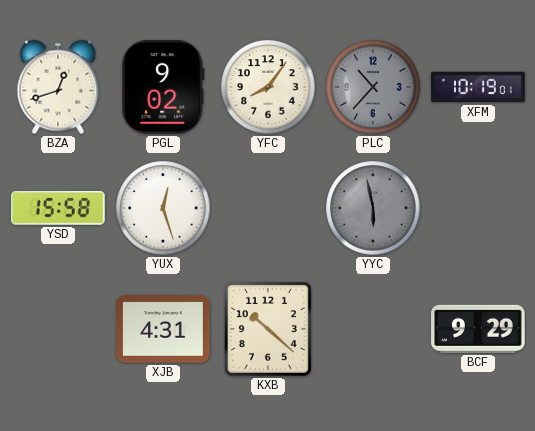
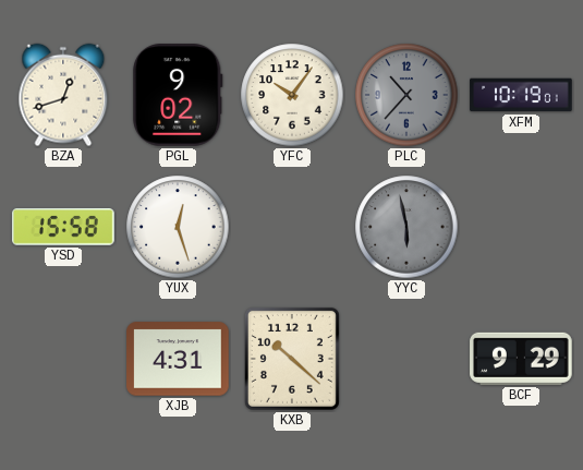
YFC: 8:06 -> 10:06 (292, 95)
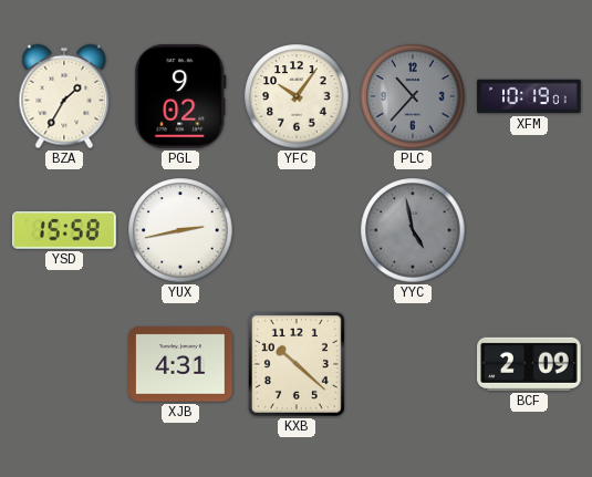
BZA: 12:42 -> 1:35 (64, 96)
YUX: 12:27 -> 2:43 (180, 230)
YYC: 5:58 -> 4:58 (413, 230)
BCF: 9:29 -> 2:09 (529, 364)
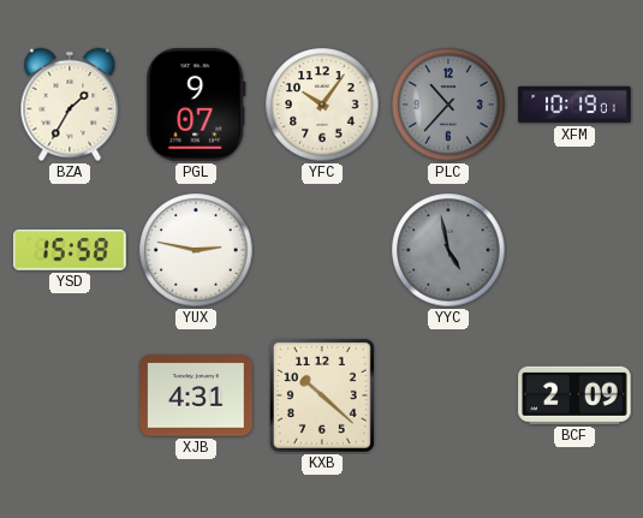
PGL: 9:02 -> 9:07 (196, 106)
YUX: 2:43 -> 2:47 (196, 250)
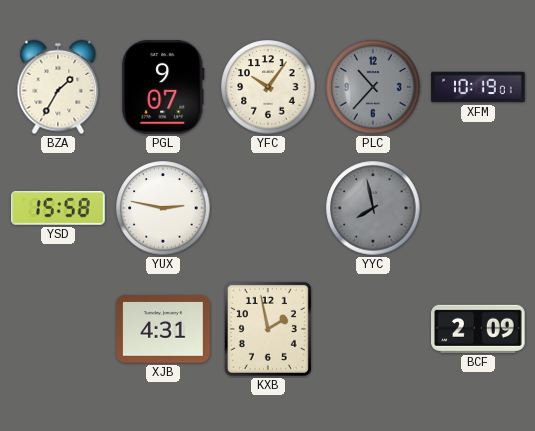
YYC: 4:58 -> 7:58 (373, 208)
KXB: 10:22 -> 1:58 (268, 329)
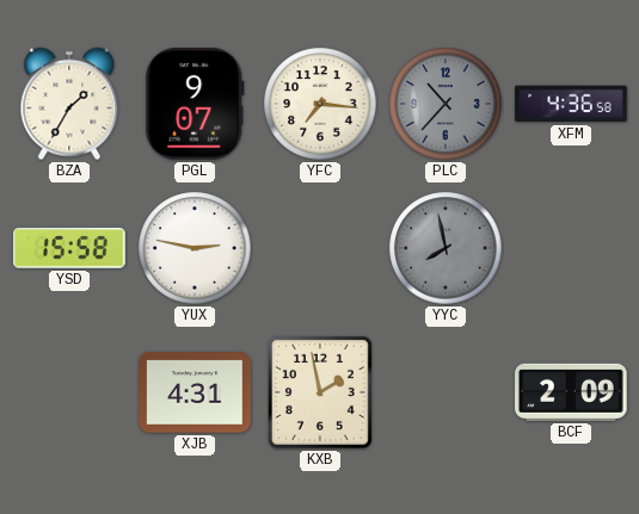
YFC: 10:06 -> 7:16 (320, 104)
XFM: 10:19 -> 4:36 (571, 104)
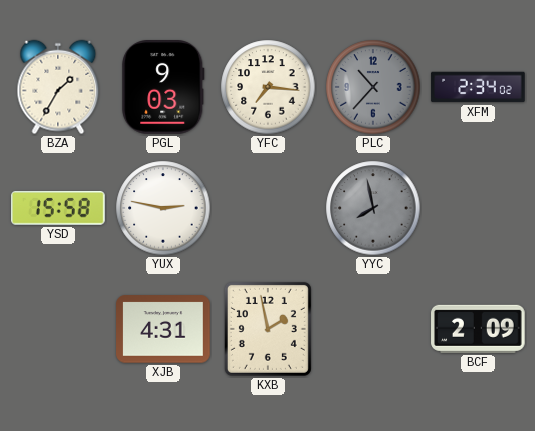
PGL: 9:07 -> 9:03 (163, 88)
XFM: 4:36 -> 2:34 (478, 87)
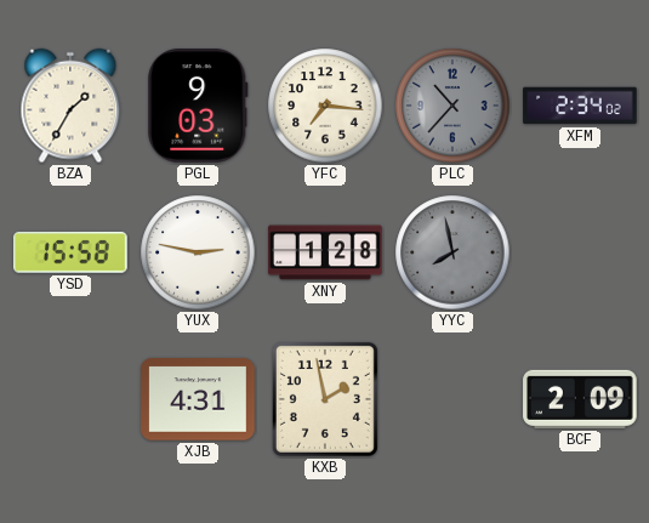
XNY: none -> 1:28 (325, 252)
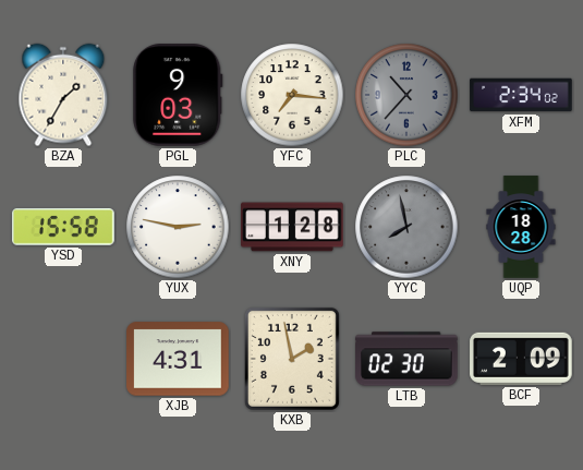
UQP: none -> 18:28 (521, 227)
LTB: none -> 02:30 (406, 359)
